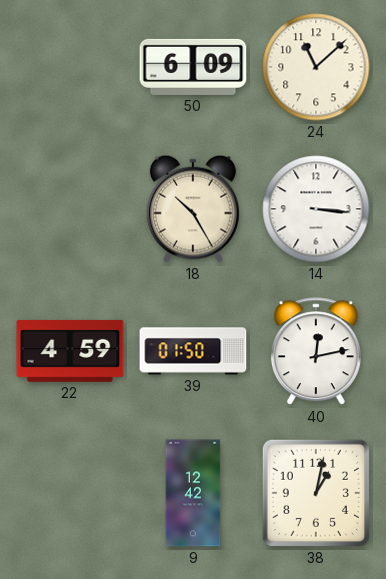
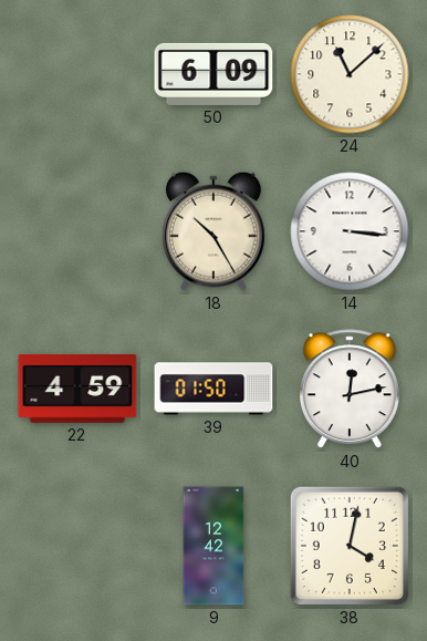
38: 1:02 -> 4:02 (350, 546)
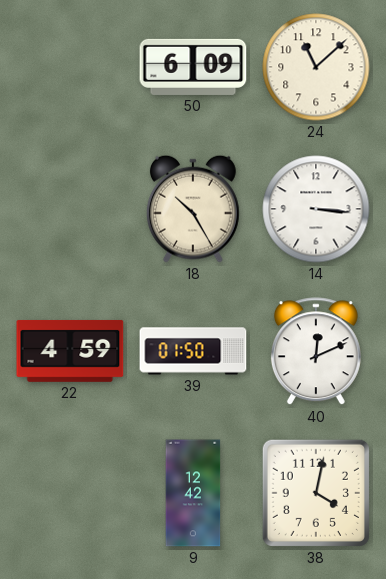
40: 12:13 -> 12:11 (316, 352)
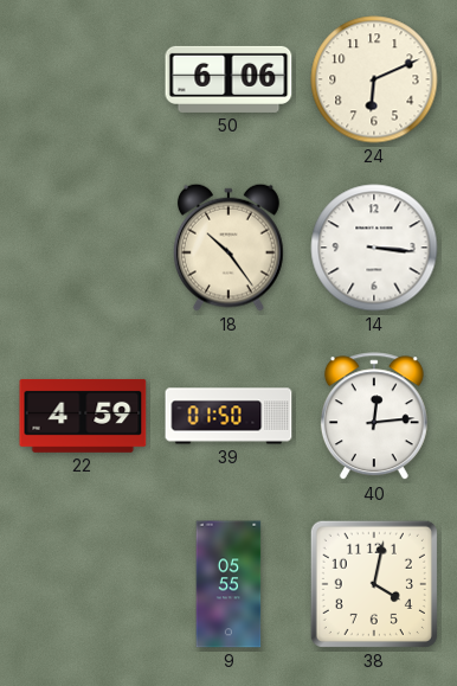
50: 6:09 -> 6:06 (228, 79)
24: 11:08 -> 6:11 (374, 79)
18: 10:25 -> 10:24 (228, 248)
40: 12:11 -> 12:14 (374, 417)
9: 12:42 -> 05:55 (228, 584)
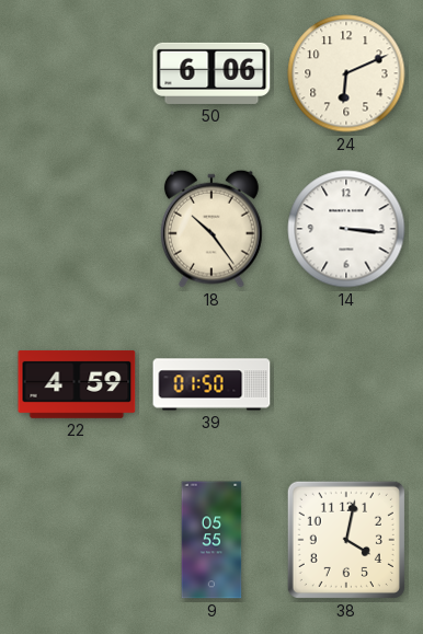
40: 12:14 -> none (374, 417)
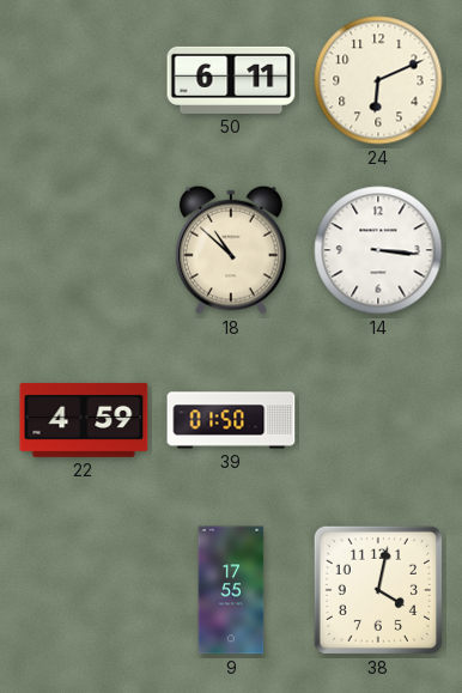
50: 6:06 -> 6:11 (231, 80)
18: 10:24 -> 10:52 (231, 250)
9: 05:55 -> 17:55 (231, 590)
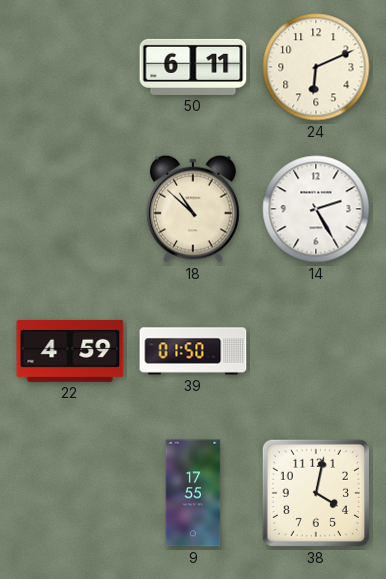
14: 3:16 -> 2:25 (316, 209)
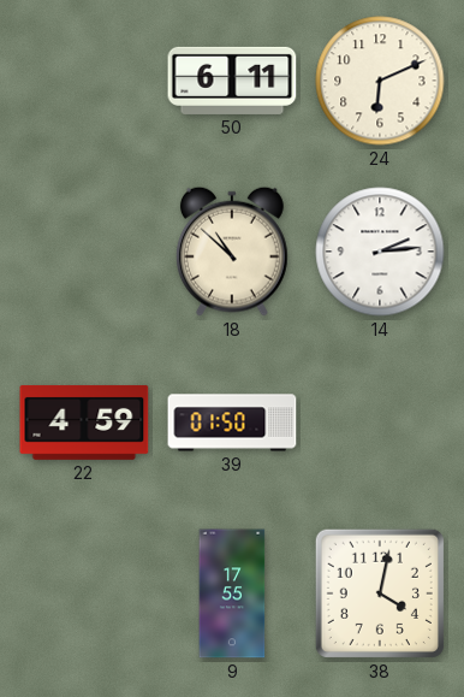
14: 2:25 -> 2:14 (380, 252)
